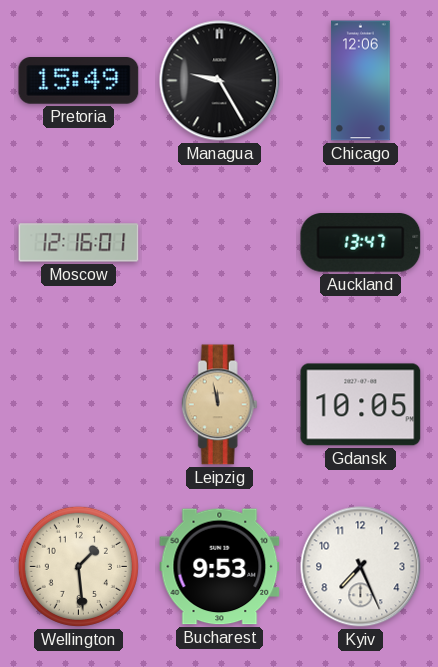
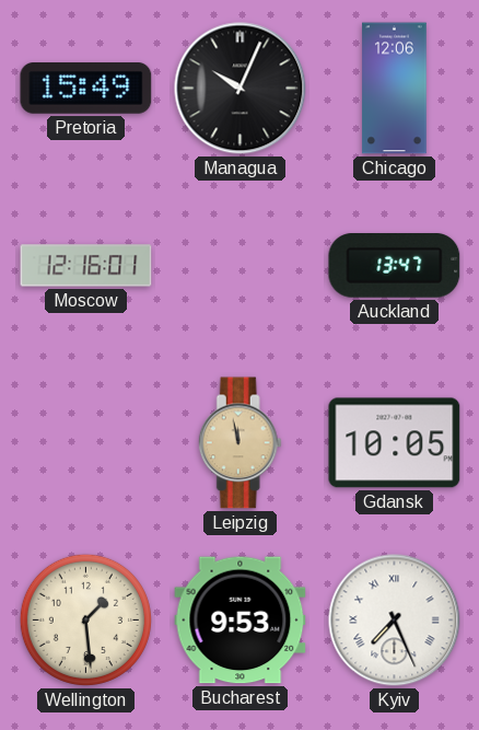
Managua: 9:25 -> 10:04 (241, 89)
Kyiv numerals: Arabic -> Roman (395, 621)
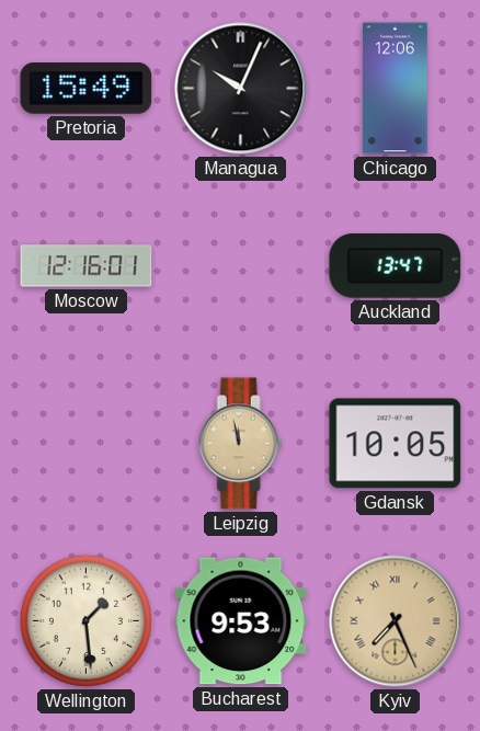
Kyiv dial: white -> champagne (396, 621)
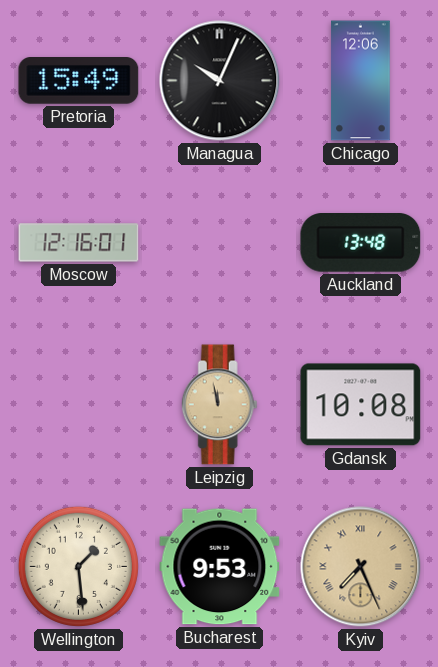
Auckland: 13:47 -> 13:48 (361, 243)
Gdansk: 10:05 -> 10:08 (361, 405)
